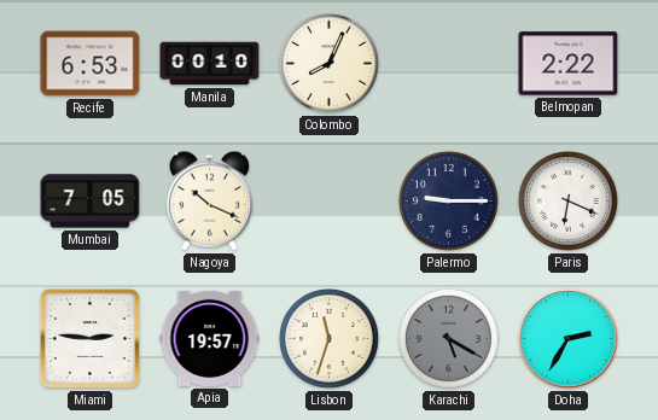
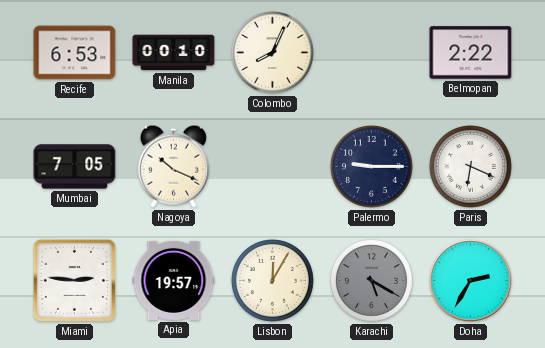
Lisbon: 11:33 -> 12:05 (273, 281)
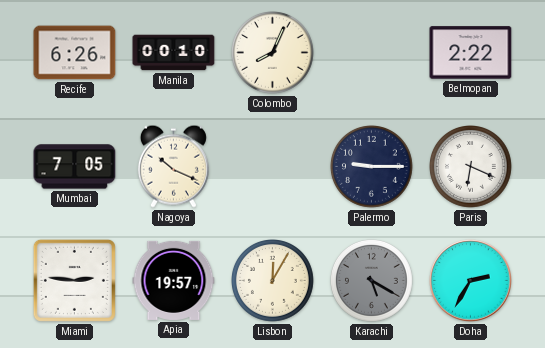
Recife: 6:53 -> 6:26 (75, 53)
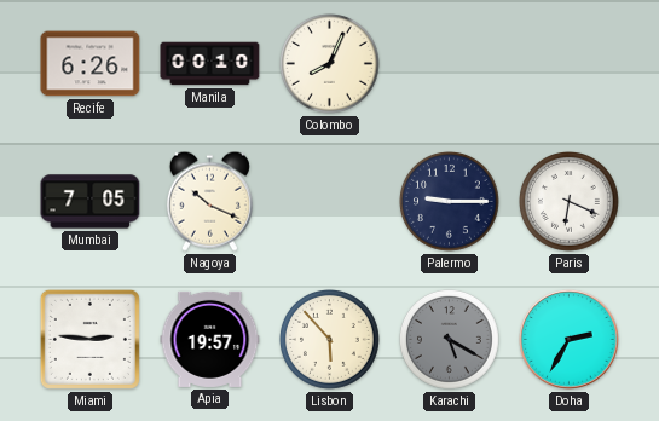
Belmopan: 2:22 -> none (471, 53)
Lisbon: 12:05 -> 5:53 (330, 340)
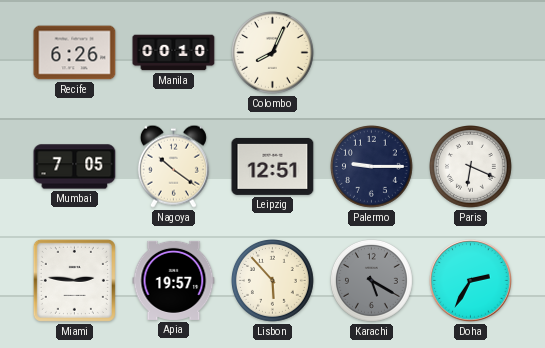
Nagoya: 10:19 -> 10:21 (173, 166)
Leipzig: none -> 12:51 (273, 166)
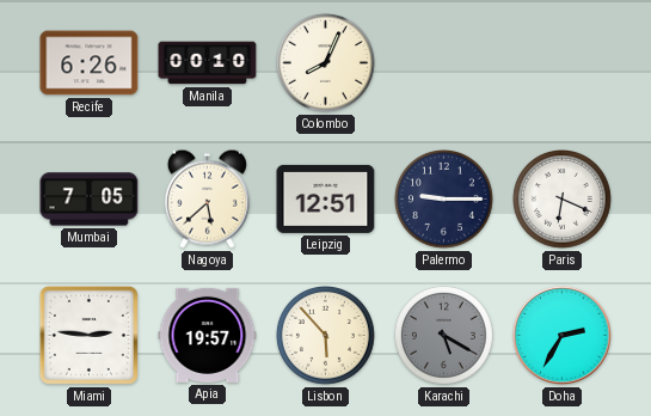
Nagoya: 10:21 -> 5:38 (207, 198)
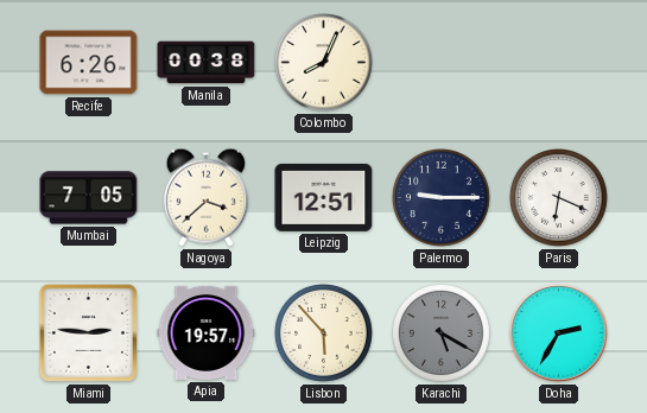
Manila: 00:10 -> 00:38 (207, 63)
Nagoya: 5:38 -> 3:38 (205, 197)
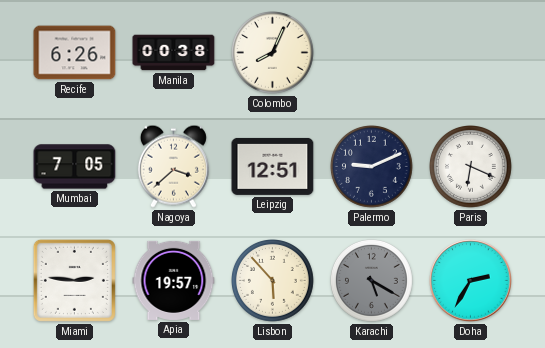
Palermo: 9:15 -> 9:11 (372, 167)
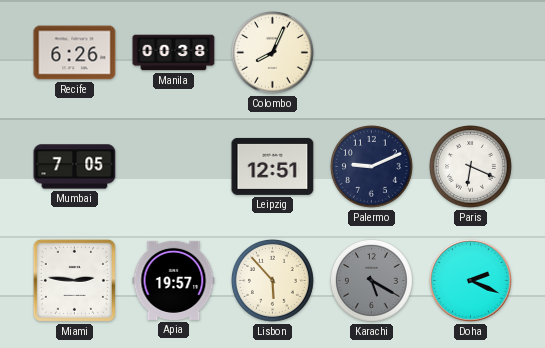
Nagoya: 3:38 -> none (173, 166)
Doha: 2:35 -> 2:19 (471, 281)
